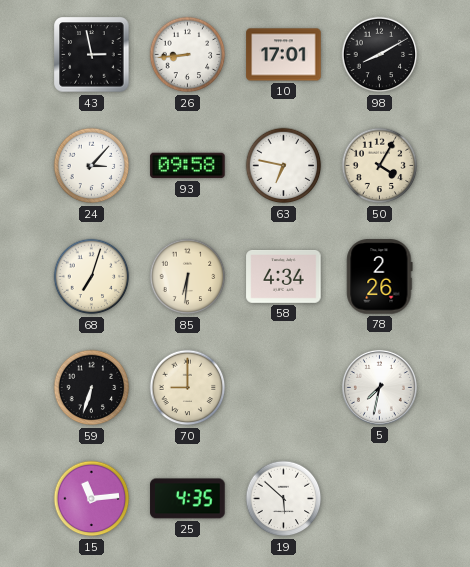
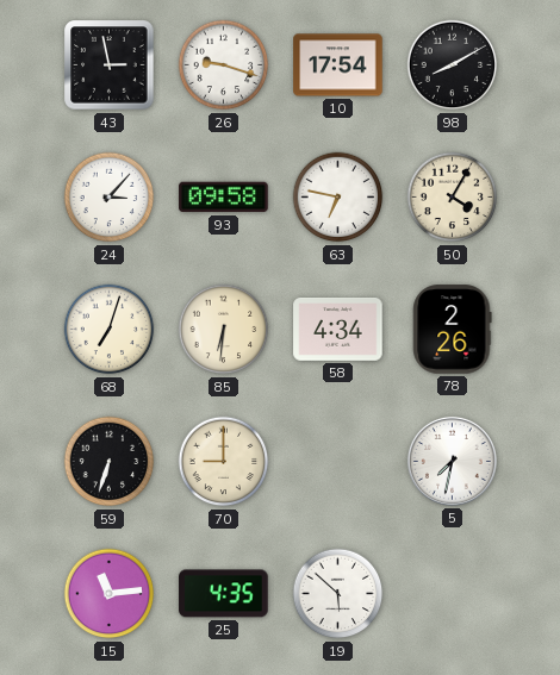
26: 8:44 -> 9:18 (224, 65)
10: 17:01 -> 17:54 (338, 65)
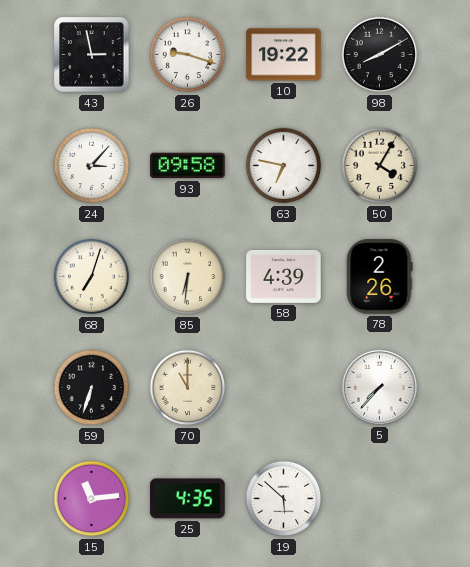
10: 17:54 -> 19:22 (284, 55)
58: 4:34 -> 4:39 (284, 276)
70: 9:00 -> 11:00 (188, 388)
5: 7:32 -> 7:37 (379, 387)
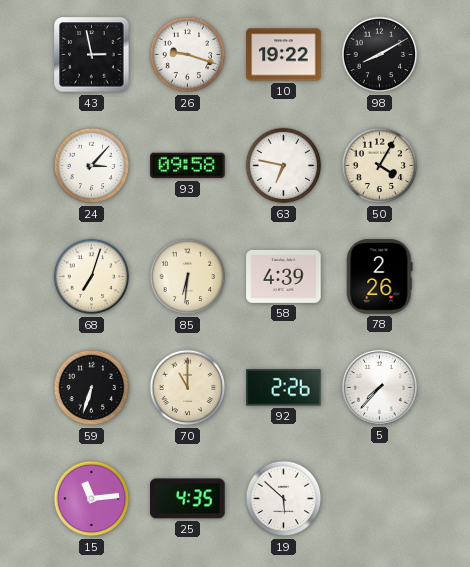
92: none -> 2:26 (284, 388)
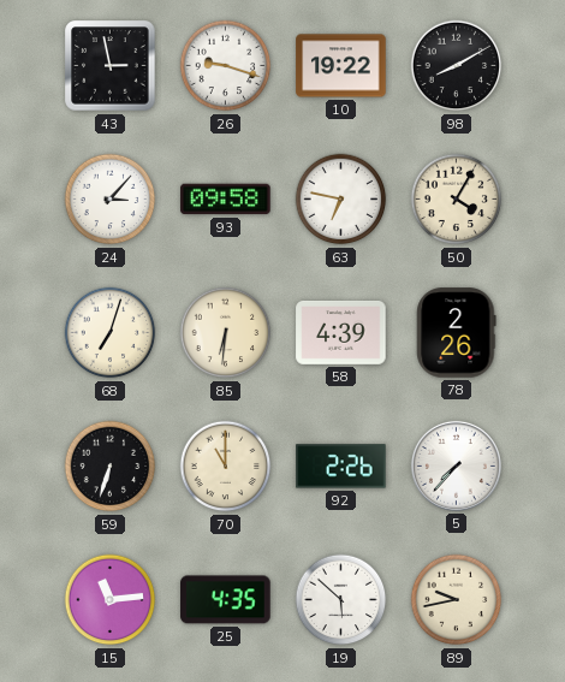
89: none -> 9:43 (457, 600)
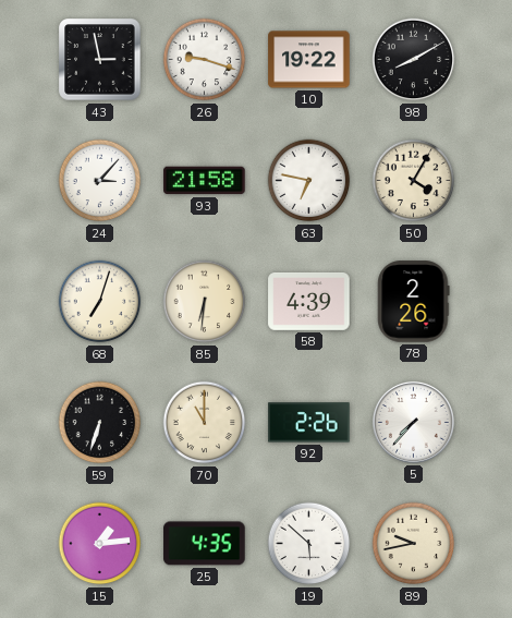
93: 09:58 -> 21:58 (205, 181)
15: 11:14 -> 1:14 (100, 544)
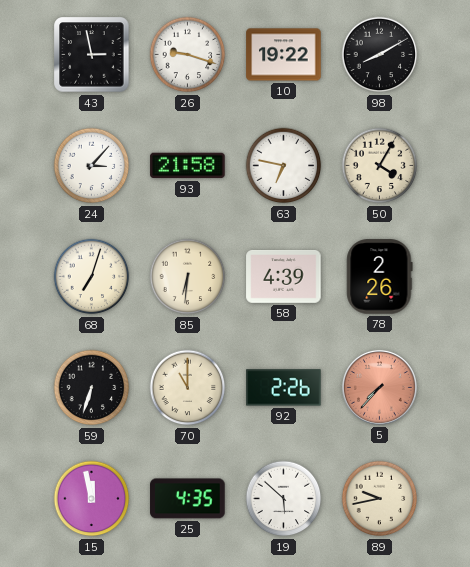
5 dial: white -> salmon (379, 387)
15: 1:14 -> 11:58 (92, 499)
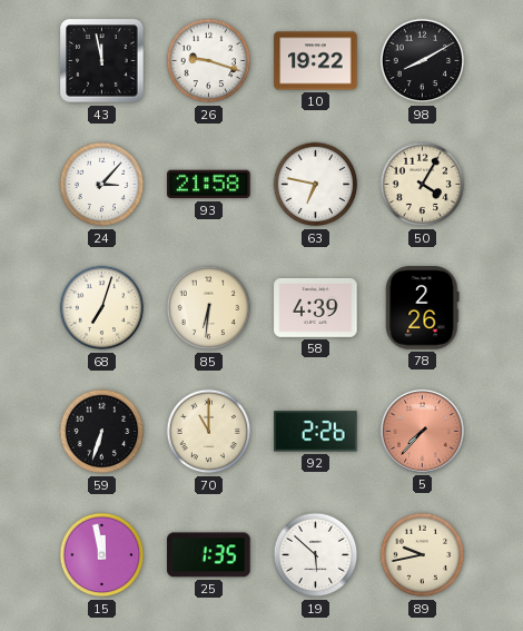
43: 2:58 -> 11:58 (102, 61)
25: 4:35 -> 1:35 (209, 555)
